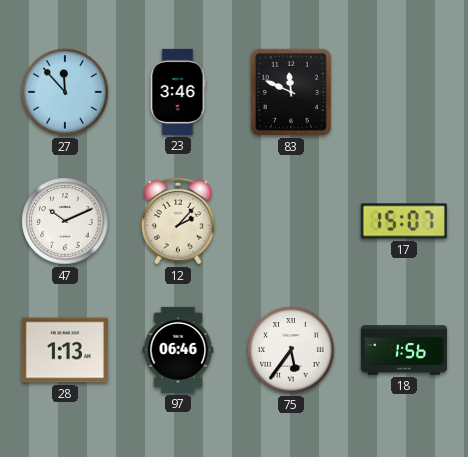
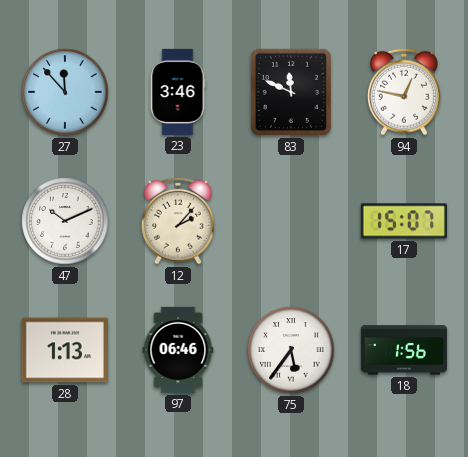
94: none -> 12:47 (405, 92)
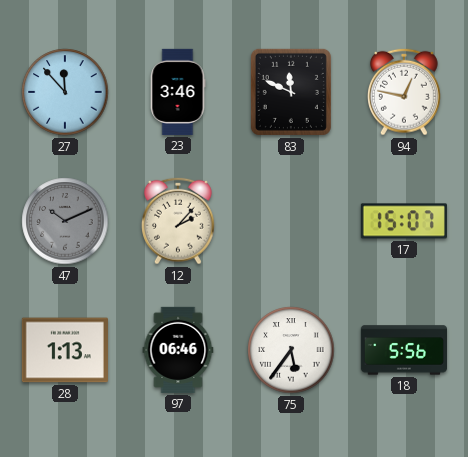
47 dial: white -> grey (65, 221)
18: 1:56 -> 5:56 (403, 350)
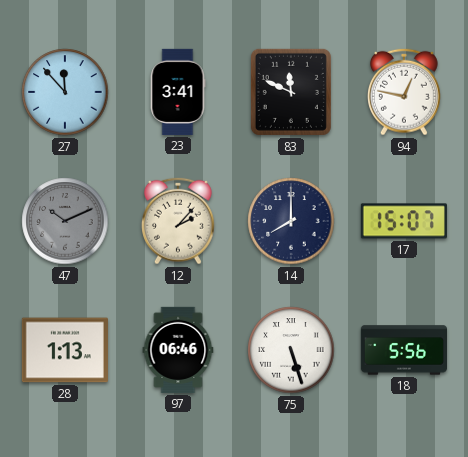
23: 3:46 -> 3:41 (178, 92)
14: none -> 8:00 (291, 221)
75: 5:36 -> 5:27 (291, 350)
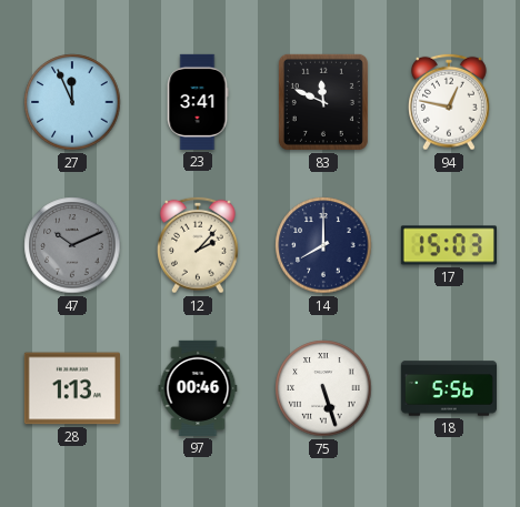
27: 11:53 -> 11:56 (72, 102)
17: 15:07 -> 15:03 (449, 245)
97: 06:46 -> 00:46 (198, 388)
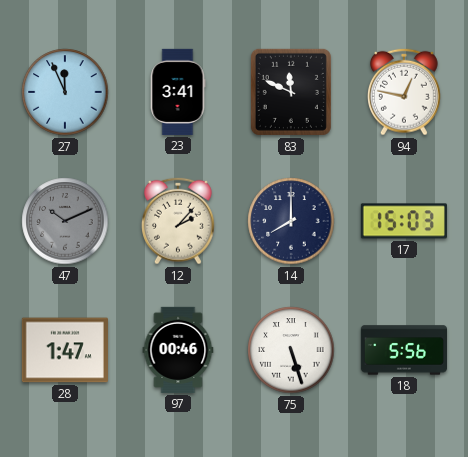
28: 1:13 -> 1:47 (65, 350)
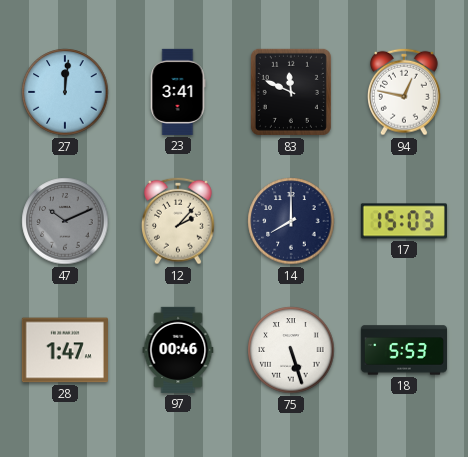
27: 11:56 -> 12:01 (65, 92)
18: 5:56 -> 5:53 (403, 350)
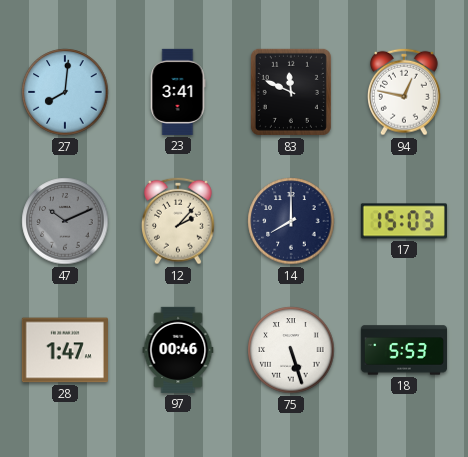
27: 12:01 -> 8:01 (65, 92)
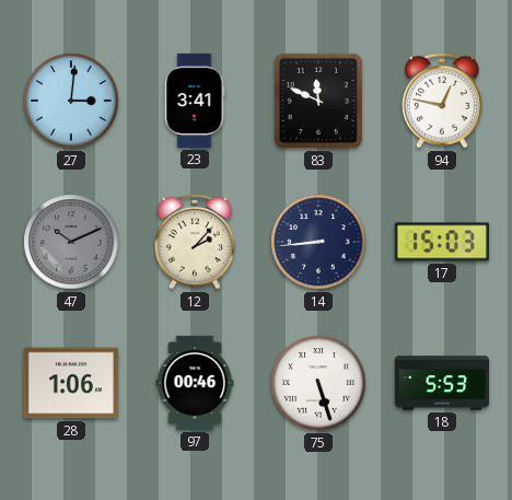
27: 8:01 -> 3:01 (71, 101)
14: 8:00 -> 8:44 (318, 242)
28: 1:47 -> 1:06 (71, 383)
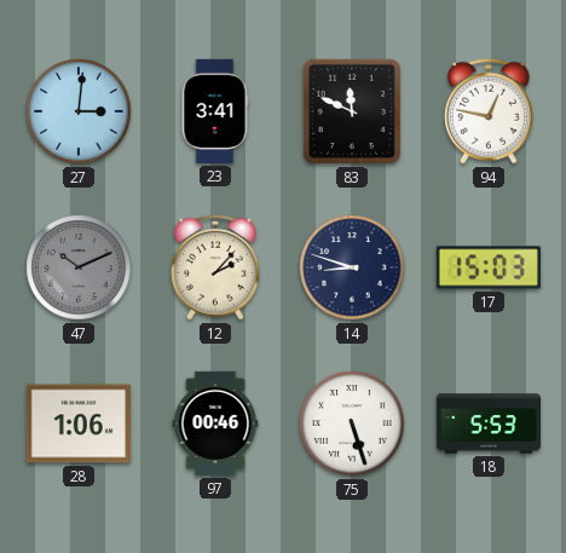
14: 8:44 -> 8:48 (352, 267)
